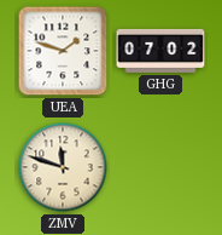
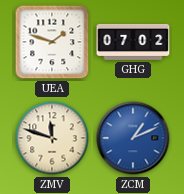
ZCM: none -> 1:11 (133, 138)
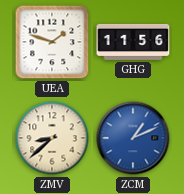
GHG: 07:02 -> 11:56 (133, 42)
ZMV: 11:48 -> 8:38 (52, 138)
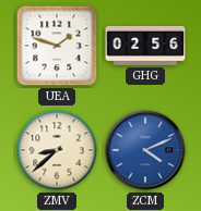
GHG: 11:56 -> 02:56 (145, 46)
ZCM: 1:11 -> 4:11 (145, 150)
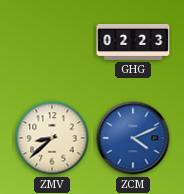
UEA: 1:48 -> none (57, 46)
GHG: 02:56 -> 02:23 (133, 42)
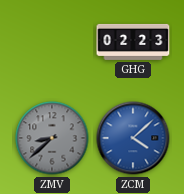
ZMV dial: cream -> grey (52, 138)
ZCM: 4:11 -> 4:08 (133, 138)
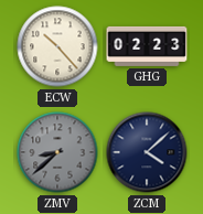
ECW: none -> 10:23 (57, 46)
ZCM dial: blue -> navy (147, 152)
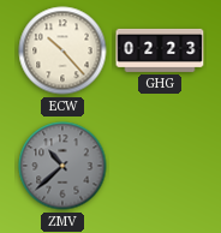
ZMV: 8:38 -> 10:38 (62, 166)
ZCM: 4:08 -> none (147, 152)
